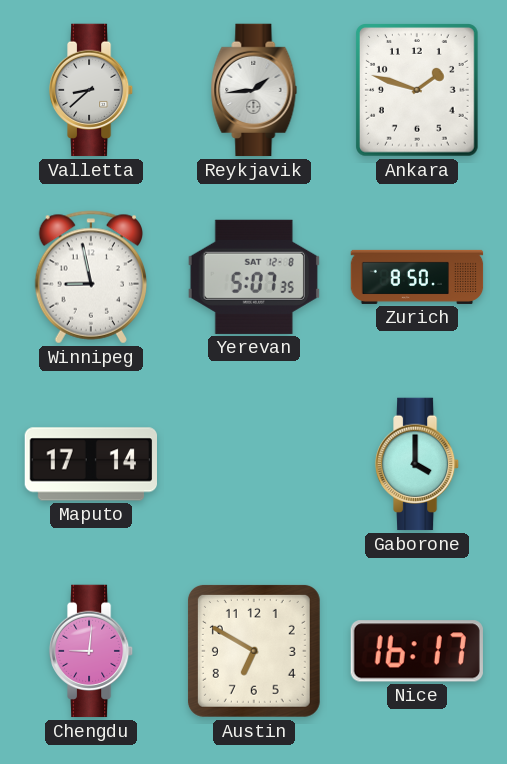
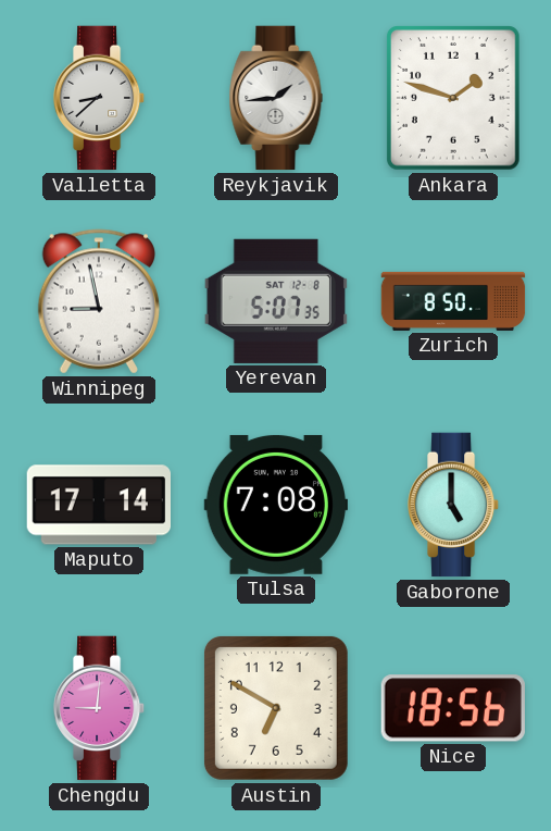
Tulsa: none -> 7:08 (275, 505)
Gaborone: 4:00 -> 5:00 (453, 505)
Nice: 16:17 -> 18:56 (453, 708)
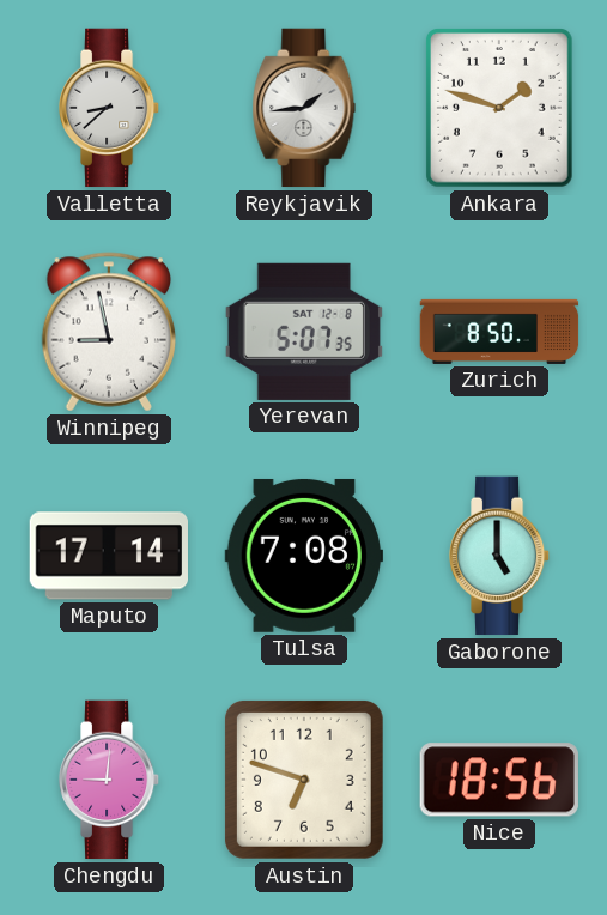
Austin: 6:50 -> 6:48 (304, 780)
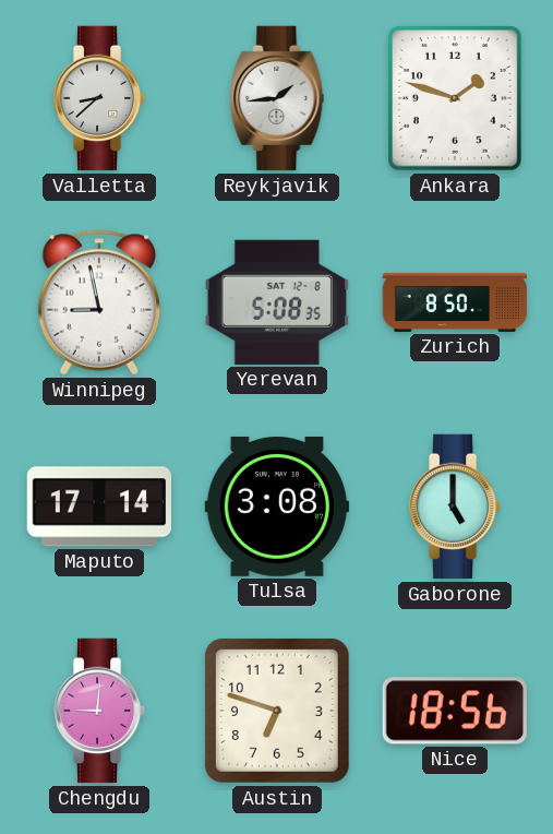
Yerevan: 5:07 -> 5:08 (277, 302)
Tulsa: 7:08 -> 3:08 (276, 507)
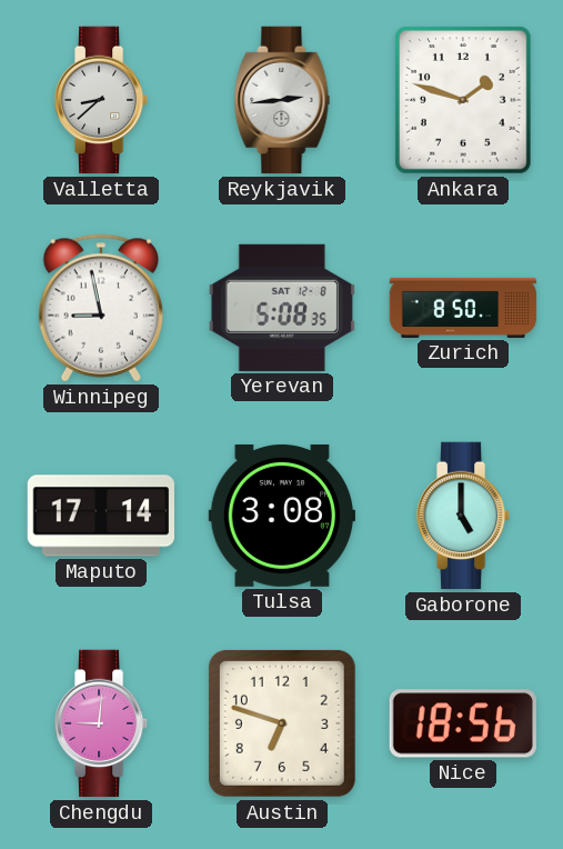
Reykjavik: 1:44 -> 2:44 (282, 100)
